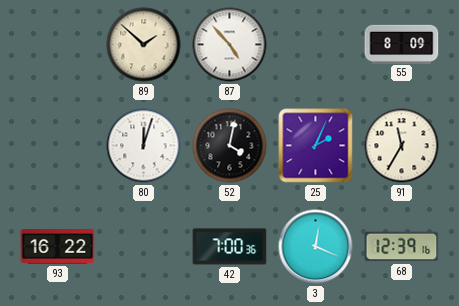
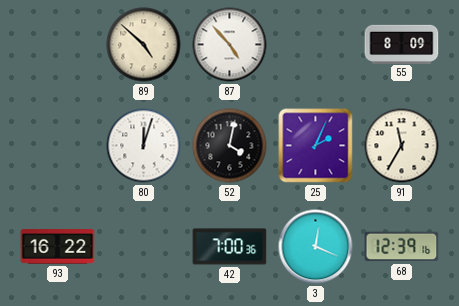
89: 1:52 -> 4:52 (144, 45)
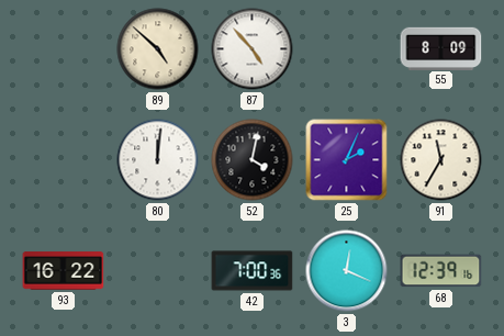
80: 12:03 -> 12:01 (158, 160)
